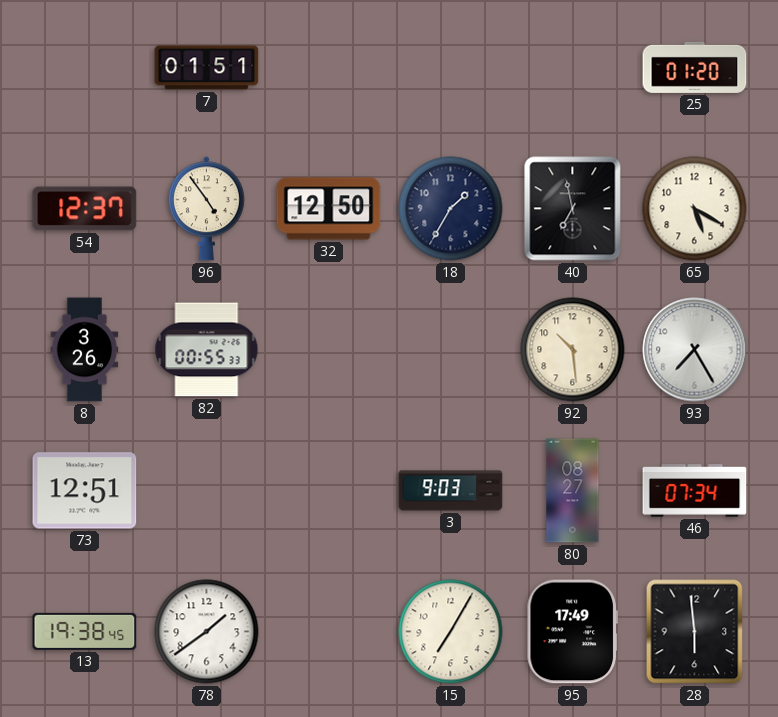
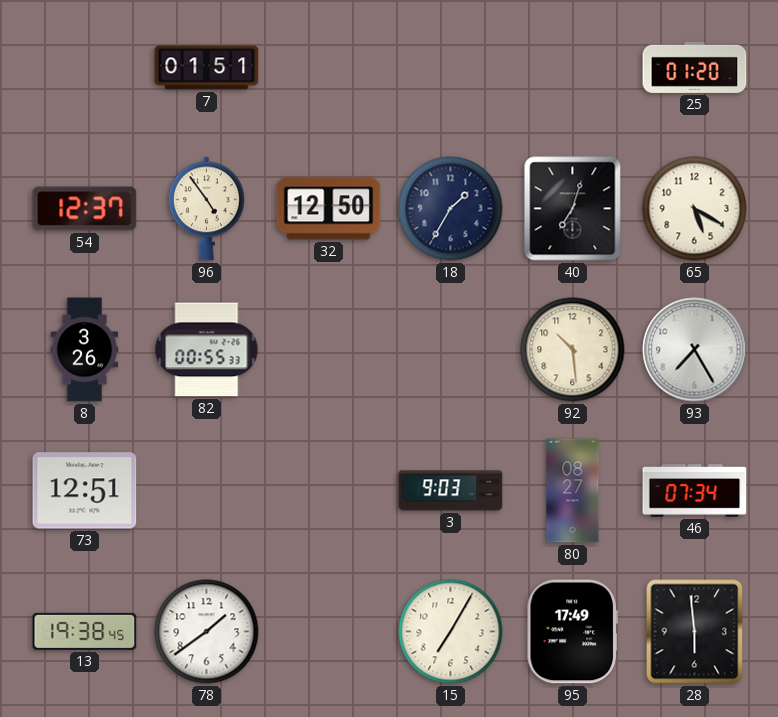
40: 6:58 -> 7:03 (573, 209)
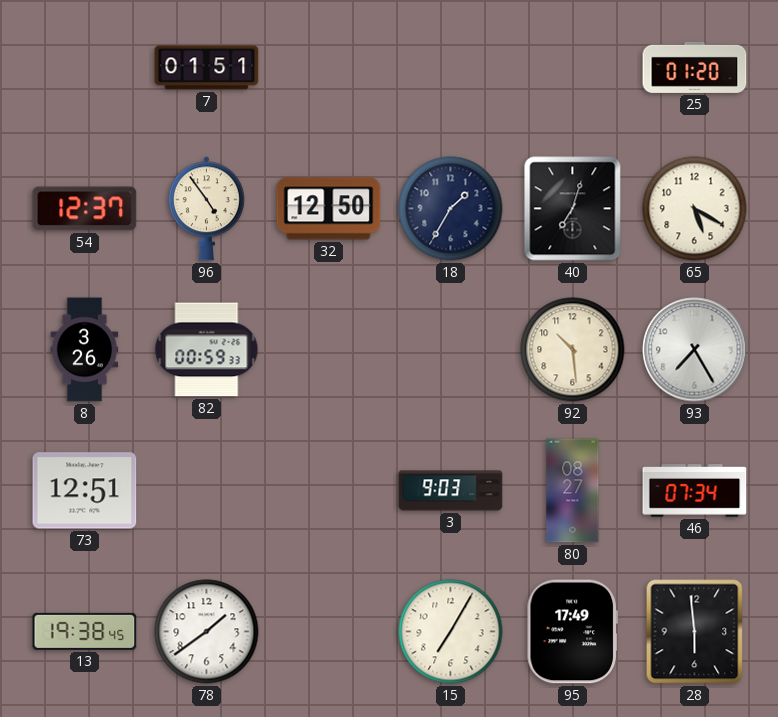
82: 00:55 -> 00:59 (207, 350)
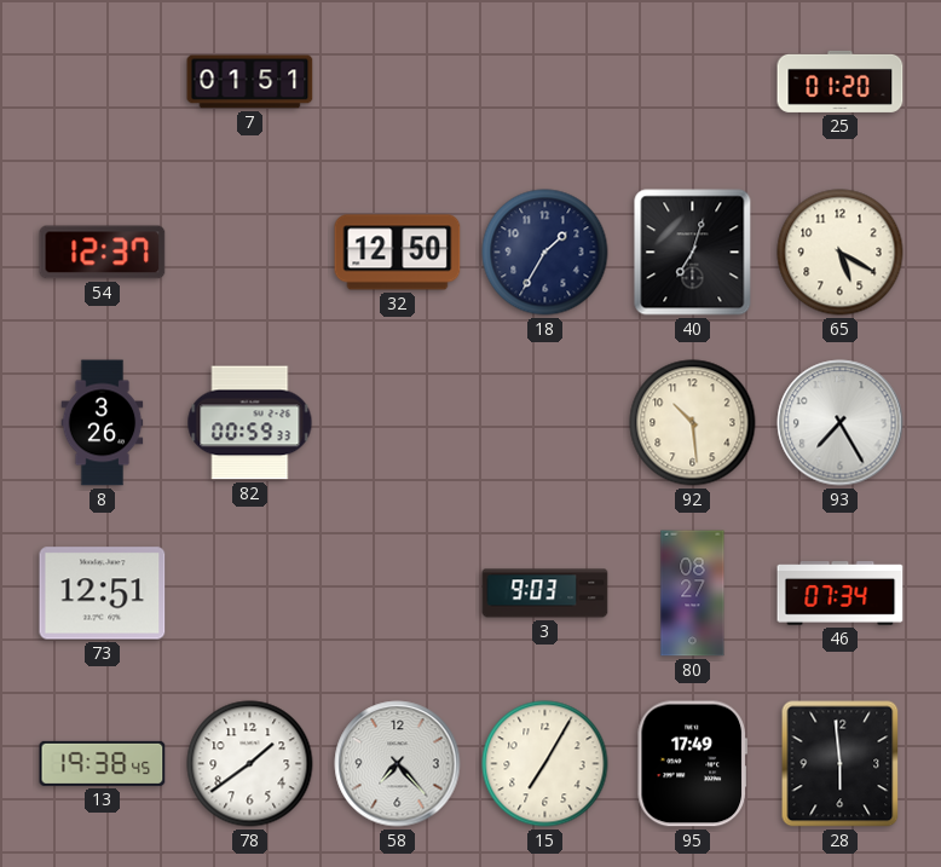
96: 4:54 -> none (206, 209)
58: none -> 7:23 (398, 764)
